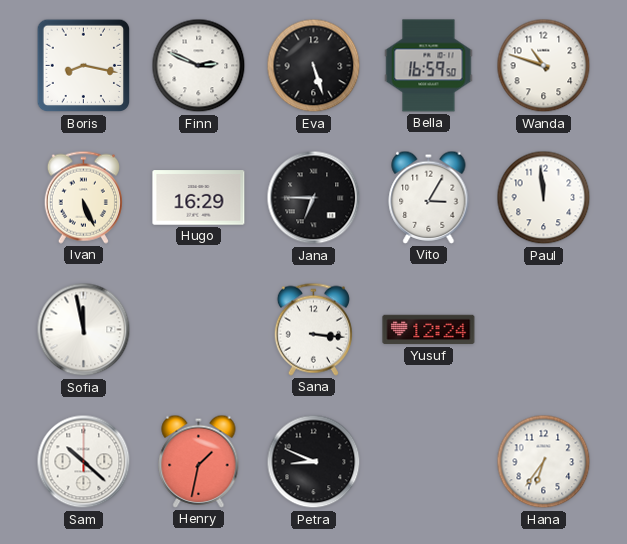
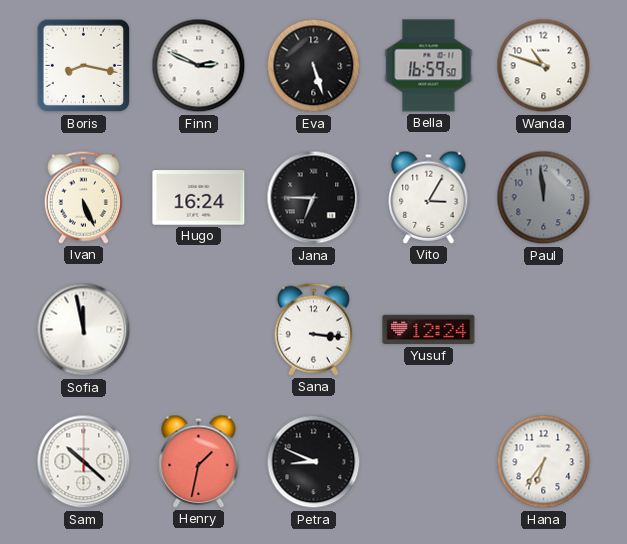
Hugo: 16:29 -> 16:24 (199, 198)
Paul dial: white -> grey (544, 198)
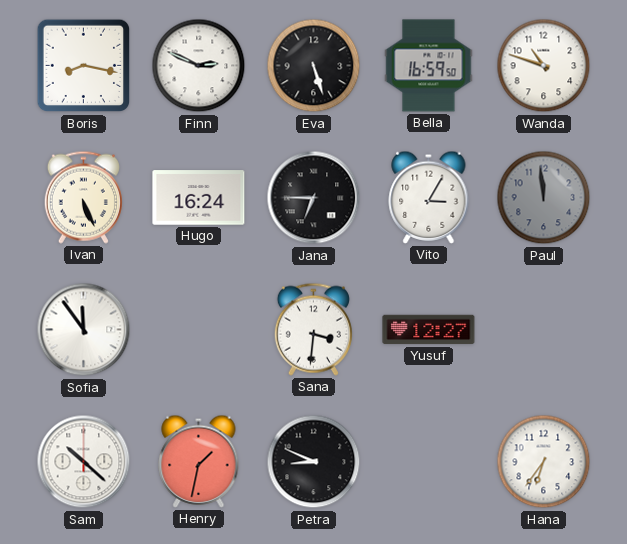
Sofia: 11:58 -> 11:54 (84, 330)
Sana: 3:16 -> 3:31 (313, 329)
Yusuf: 12:24 -> 12:27 (429, 330)
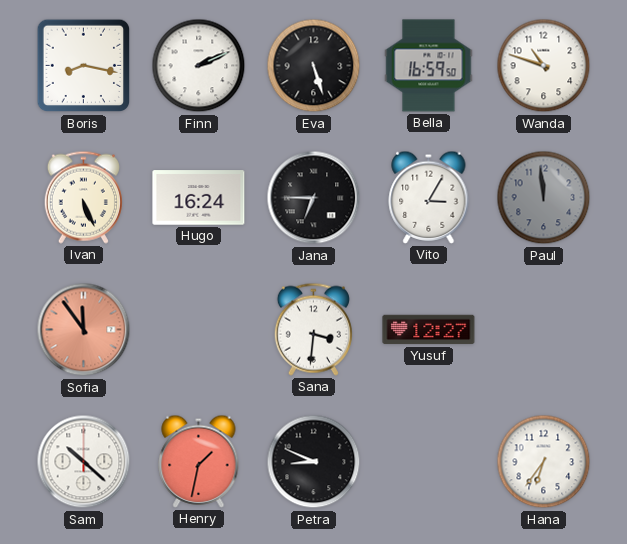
Finn: 2:49 -> 2:11 (199, 66)
Sofia dial: white -> salmon (84, 330)
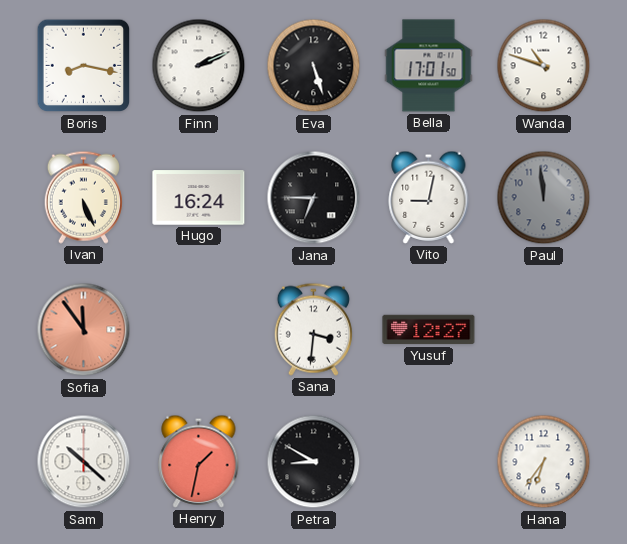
Bella: 16:59 -> 17:01 (429, 66)
Vito: 3:05 -> 9:02 (429, 197)
Petra: 8:49 -> 8:50 (314, 462)
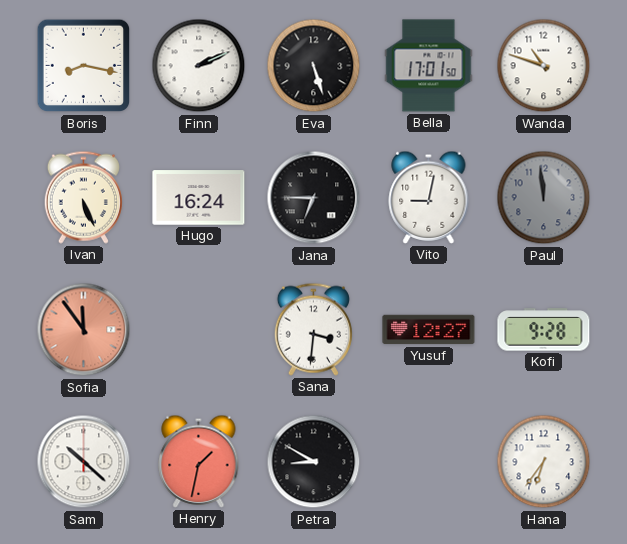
Kofi: none -> 9:28 (544, 330)
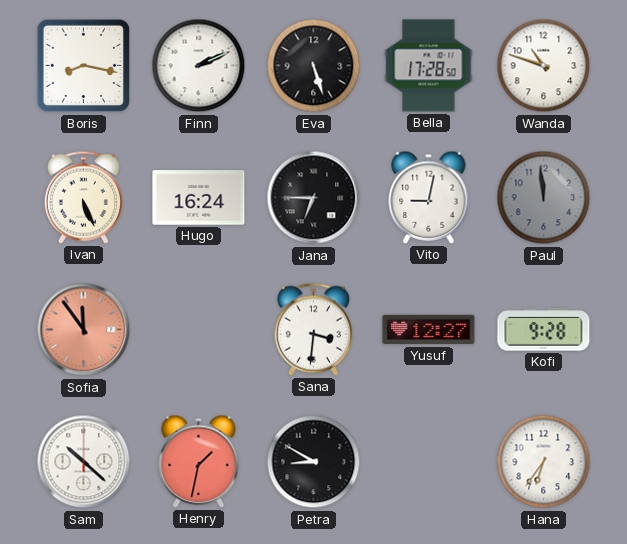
Bella: 17:01 -> 17:28 (429, 66)
